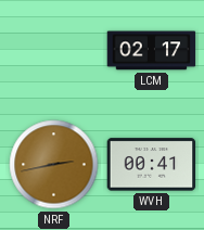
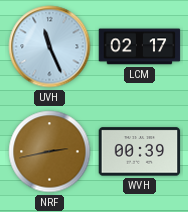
UVH: none -> 11:26 (50, 47)
WVH: 00:41 -> 00:39 (140, 152)
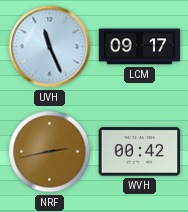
LCM: 02:17 -> 09:17 (140, 47)
WVH: 00:39 -> 00:42 (140, 152)
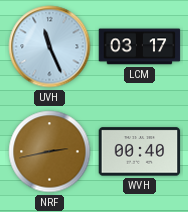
LCM: 09:17 -> 03:17 (140, 47)
WVH: 00:42 -> 00:40 (140, 152)
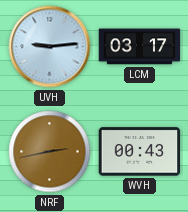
UVH: 11:26 -> 9:14 (50, 47)
WVH: 00:40 -> 00:43 (140, 152)
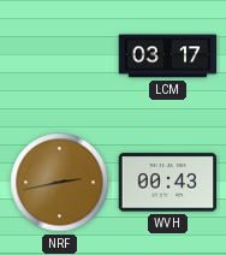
UVH: 9:14 -> none (50, 47)
